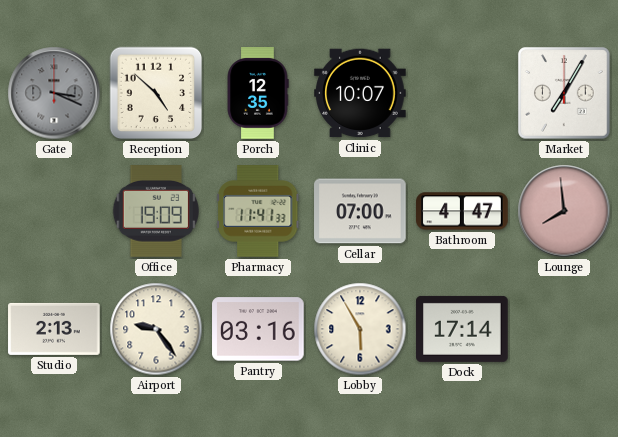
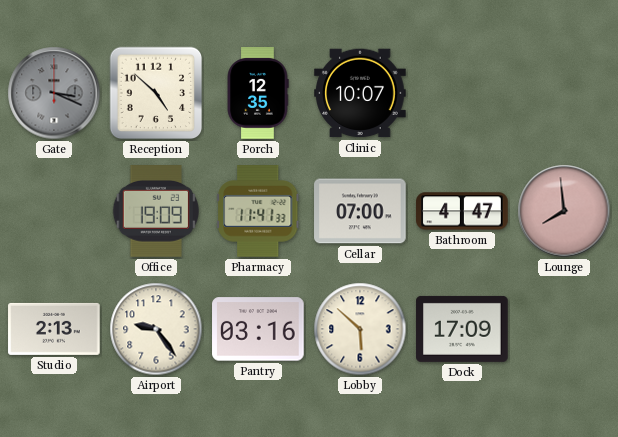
Market: 7:05 -> none (564, 93)
Lobby: 5:55 -> 5:52 (360, 329)
Dock: 17:14 -> 17:09 (462, 329)
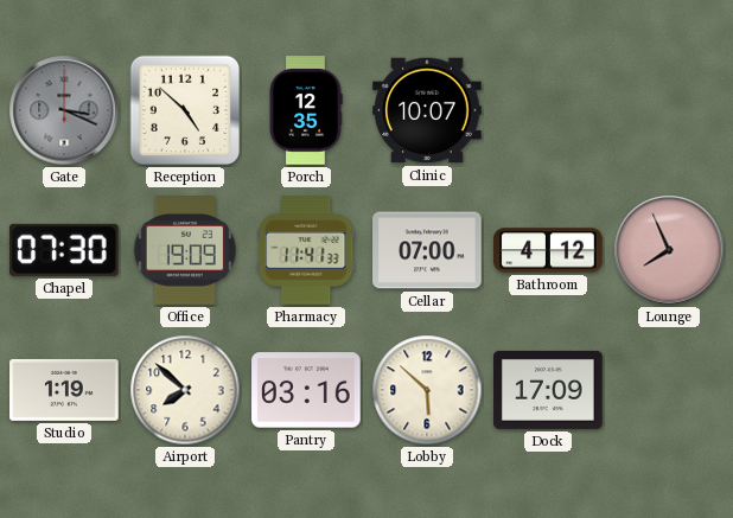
Chapel: none -> 07:30 (64, 250)
Bathroom: 4:47 -> 4:12 (548, 250)
Lounge: 7:59 -> 7:56 (669, 250)
Studio: 2:13 -> 1:19 (64, 390)
Airport: 9:24 -> 7:52 (185, 390)
